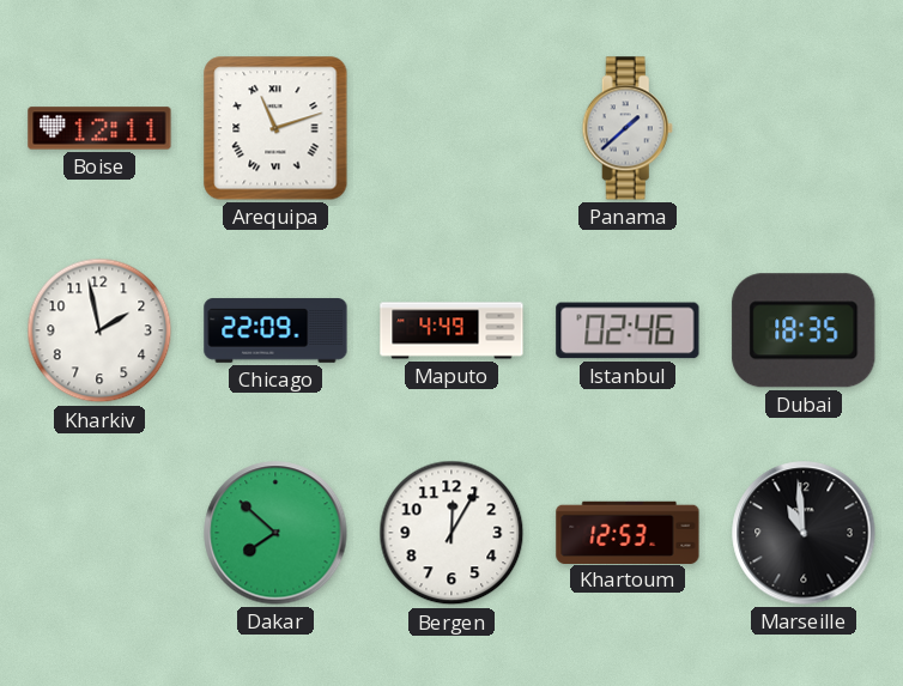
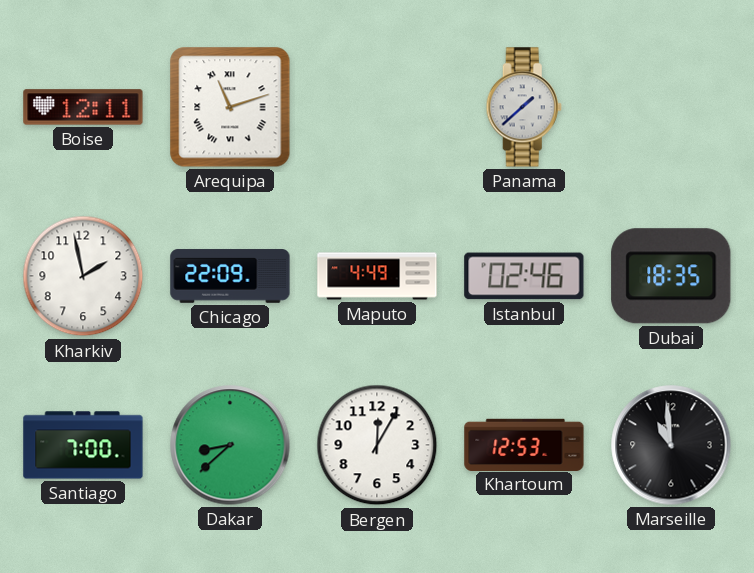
Santiago: none -> 7:00 (83, 445)
Dakar: 7:52 -> 8:38 (230, 445)
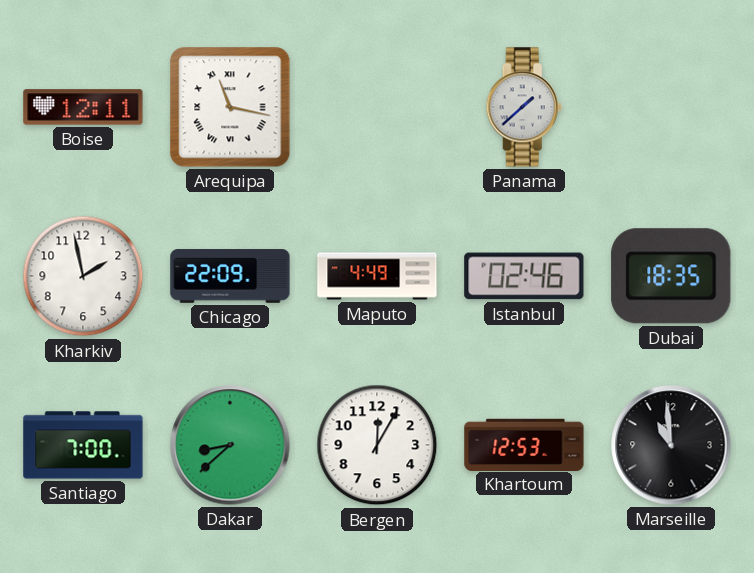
Arequipa: 11:12 -> 11:17 (230, 107)
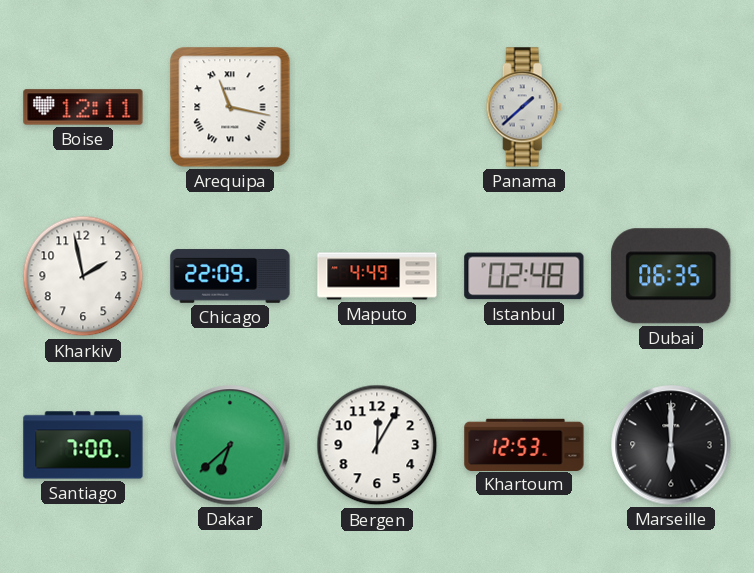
Istanbul: 02:46 -> 02:48 (524, 276)
Dubai: 18:35 -> 06:35 (671, 276)
Dakar: 8:38 -> 6:38 (230, 445)
Marseille: 10:59 -> 6:00 (671, 445)
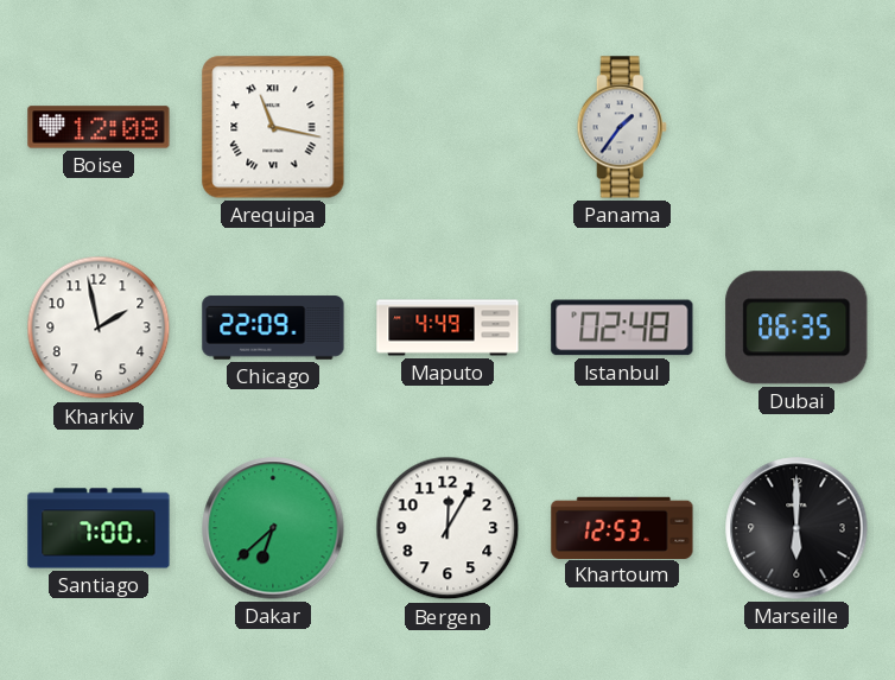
Boise: 12:11 -> 12:08 (99, 127)
Panama: 1:38 -> 1:36 (622, 127)
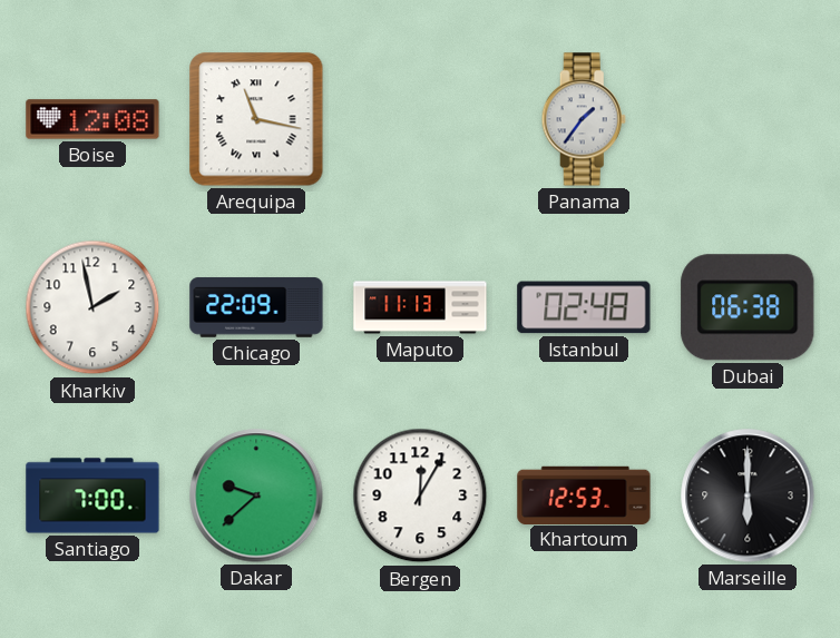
Maputo: 4:49 -> 11:13 (420, 307)
Dubai: 06:35 -> 06:38 (748, 307)
Dakar: 6:38 -> 9:38 (256, 495)
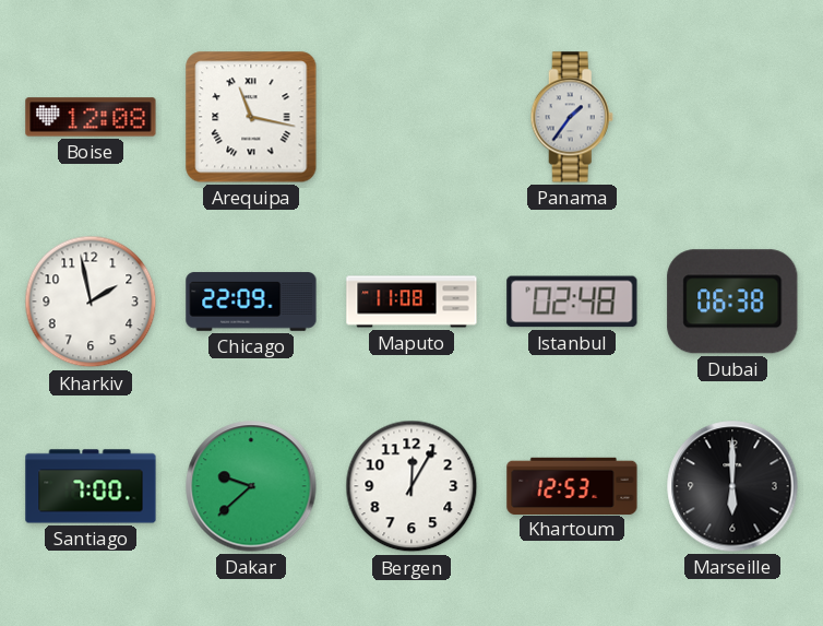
Maputo: 11:13 -> 11:08 (411, 302)
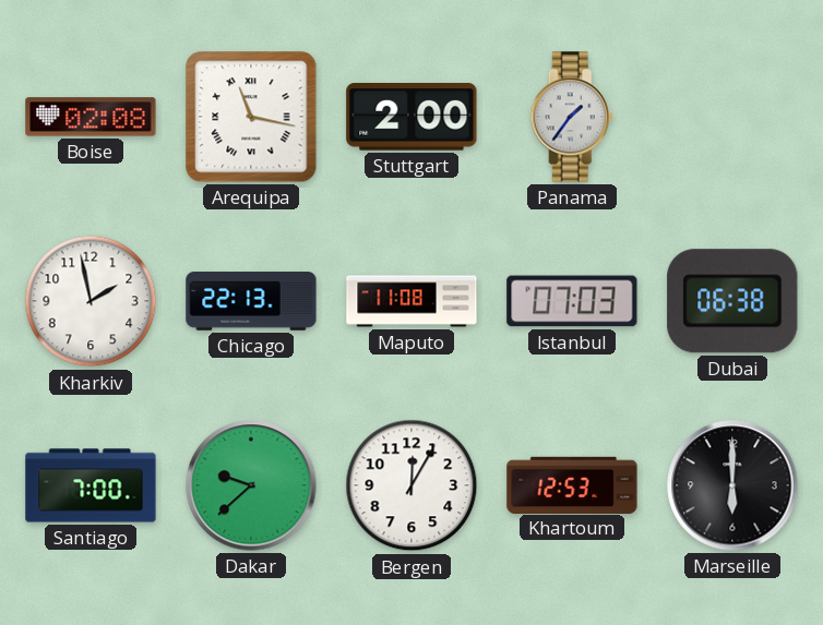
Boise: 12:08 -> 02:08 (91, 117)
Stuttgart: none -> 2:00 (411, 117)
Chicago: 22:09 -> 22:13 (251, 301)
Istanbul: 02:48 -> 07:03 (572, 301)
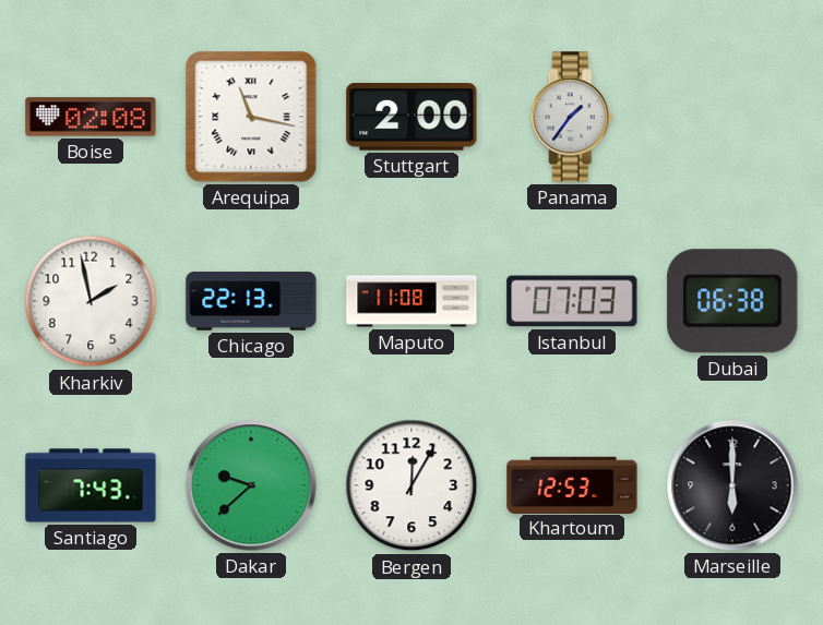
Santiago: 7:00 -> 7:43 (91, 485)
